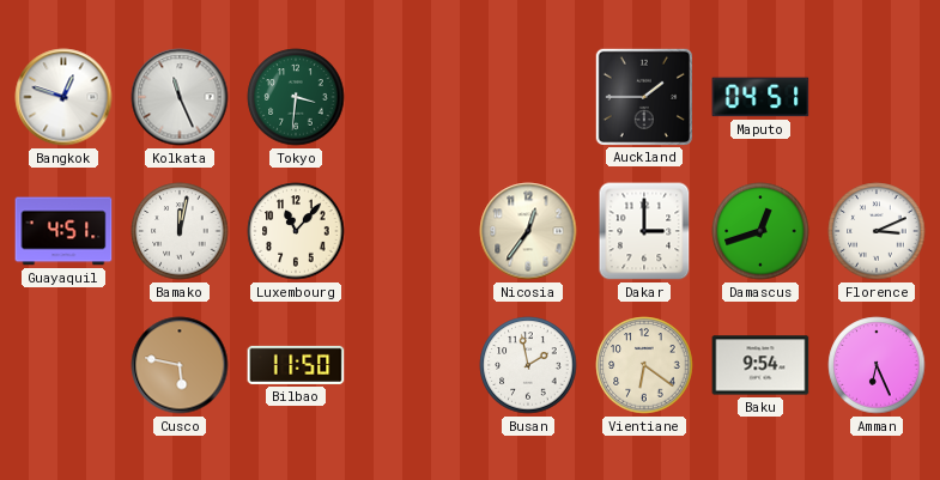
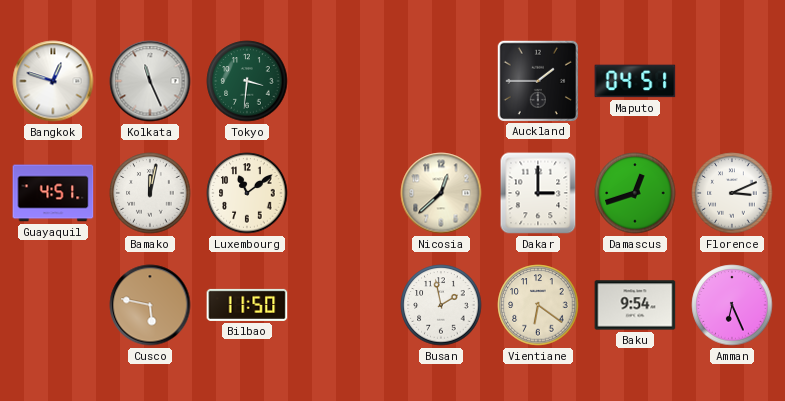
Luxembourg: 11:07 -> 11:09 (247, 193)
Nicosia: 12:36 -> 12:38 (441, 193)
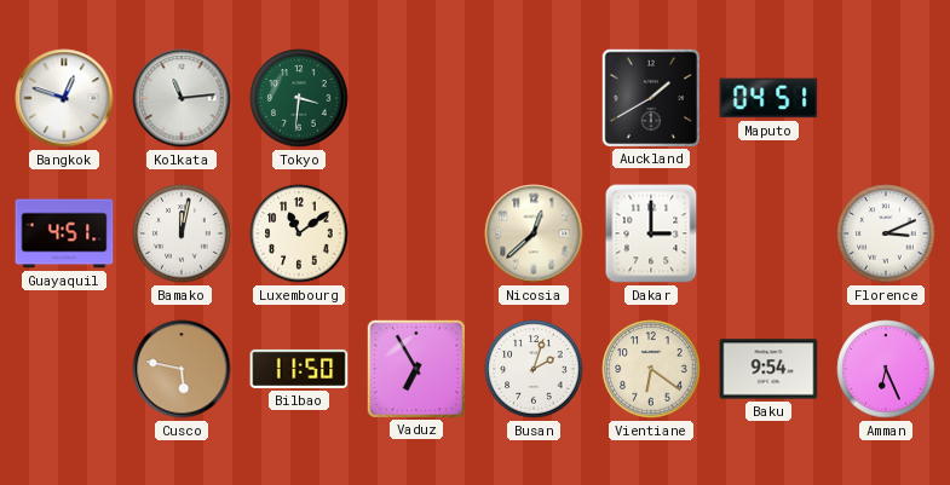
Kolkata: 11:26 -> 11:14 (182, 98)
Auckland: 1:45 -> 1:40 (650, 97)
Damascus: 12:42 -> none (635, 193)
Vaduz: none -> 6:55 (415, 368)
Busan: 1:58 -> 2:03 (534, 369)
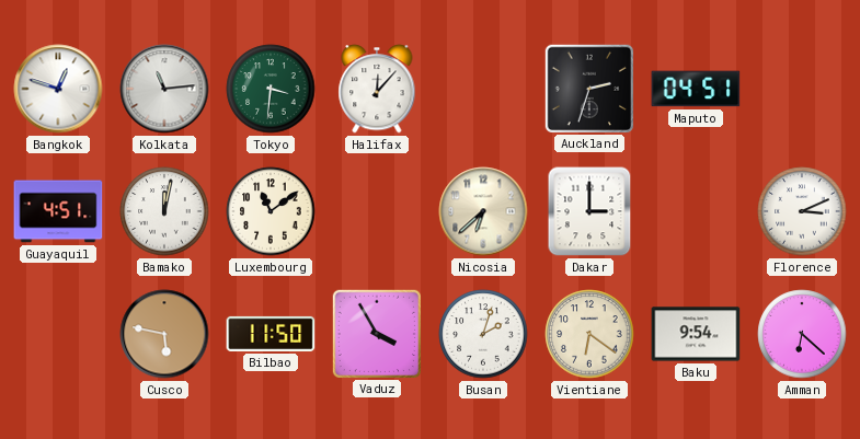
Halifax: none -> 12:07 (377, 89)
Auckland: 1:40 -> 2:33 (588, 88)
Nicosia: 12:38 -> 6:38 (483, 211)
Vaduz: 6:55 -> 3:55 (376, 333)
Amman: 6:26 -> 6:22 (802, 334)
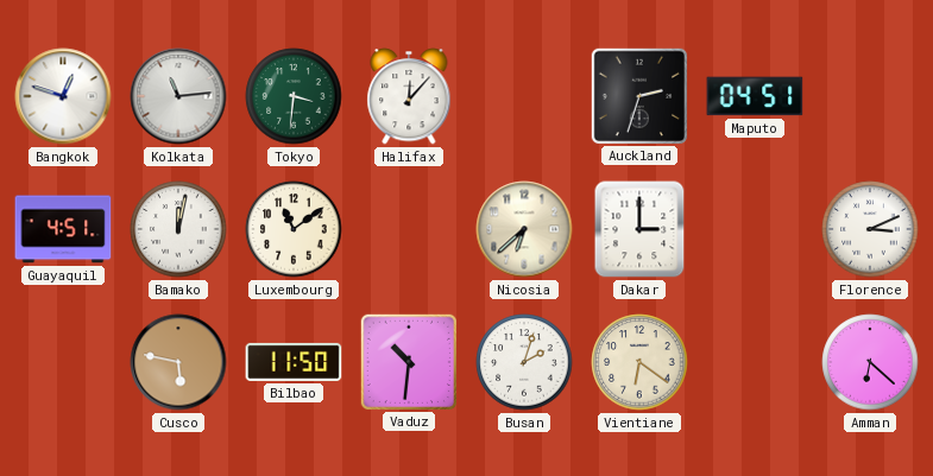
Vaduz: 3:55 -> 10:31 (408, 361)
Baku: 9:54 -> none (696, 334)
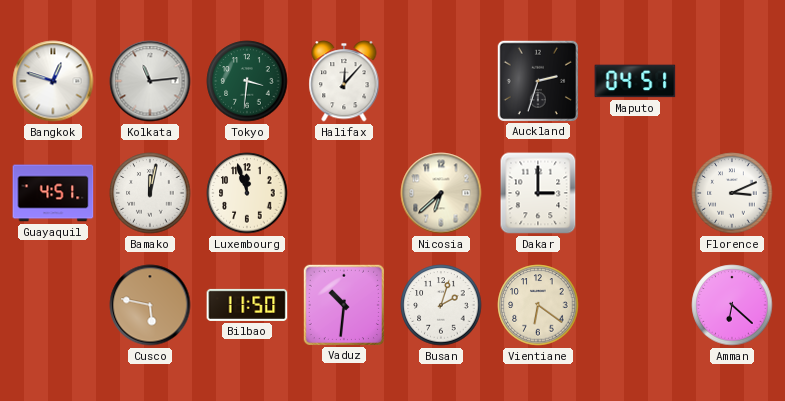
Luxembourg: 11:09 -> 11:57 (247, 193)
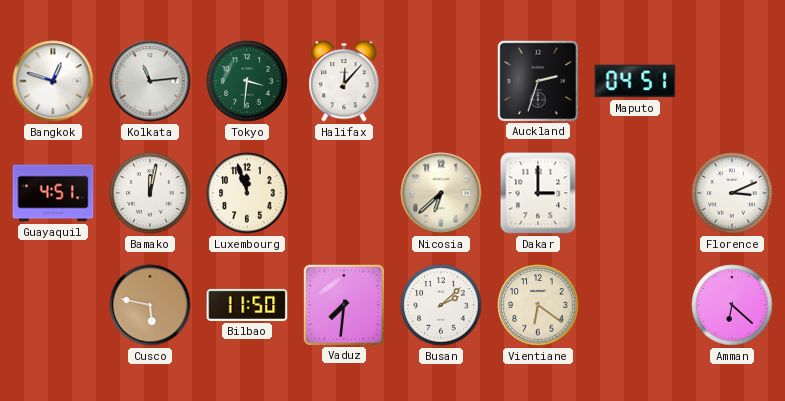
Vaduz: 10:31 -> 7:31 (343, 304)
Busan: 2:03 -> 2:08 (441, 305)
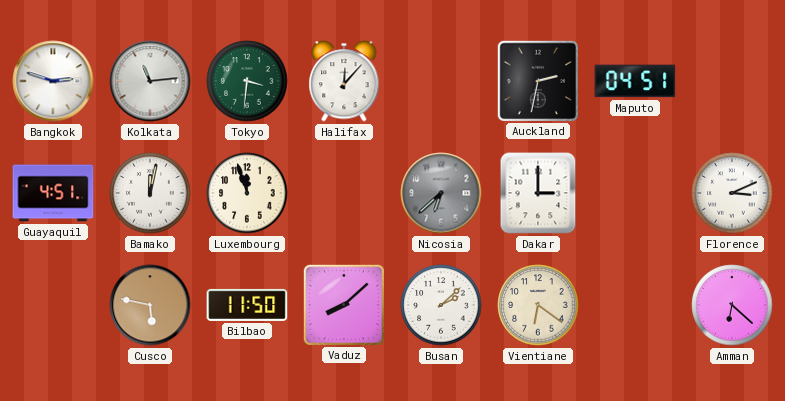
Bangkok: 12:48 -> 2:48 (53, 81)
Auckland: 2:33 -> 2:32 (537, 80)
Nicosia dial: cream -> grey (441, 193)
Vaduz: 7:31 -> 8:08 (343, 304)
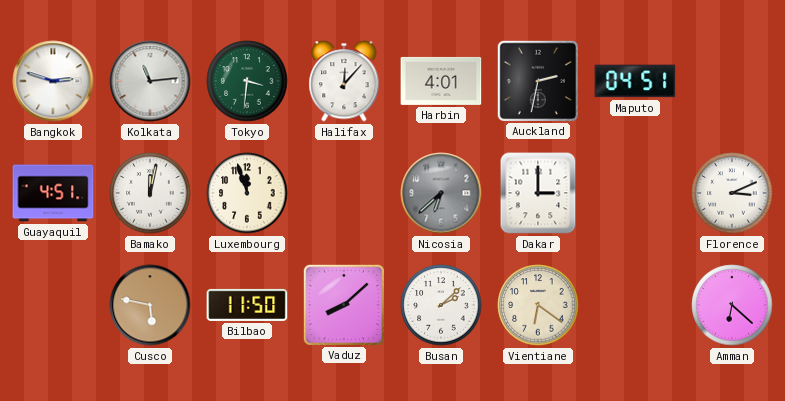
Harbin: none -> 4:01 (441, 81)
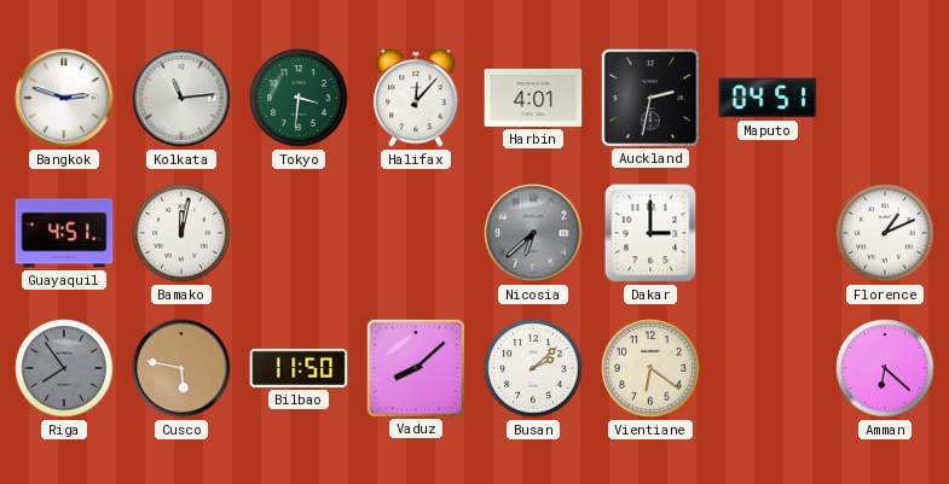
Luxembourg: 11:57 -> none (247, 193)
Florence: 3:11 -> 1:11 (885, 233)
Riga: none -> 7:54 (64, 368)
